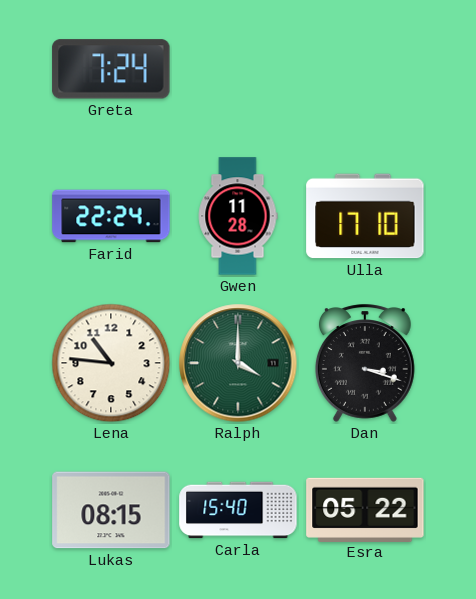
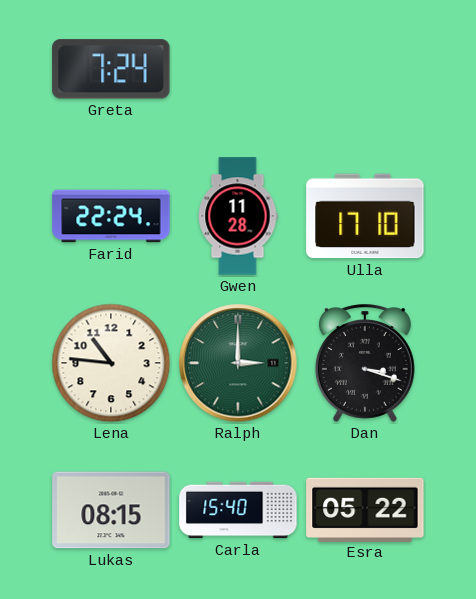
Ralph: 4:00 -> 3:00 (238, 363)
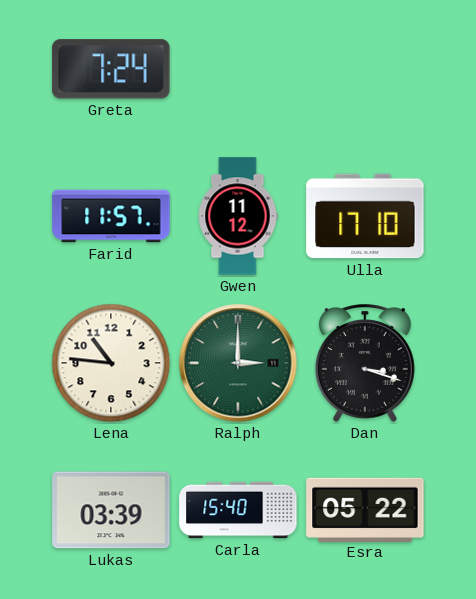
Farid: 22:24 -> 11:57 (111, 216)
Gwen: 11:28 -> 11:12 (238, 216)
Lukas: 08:15 -> 03:39 (111, 510)
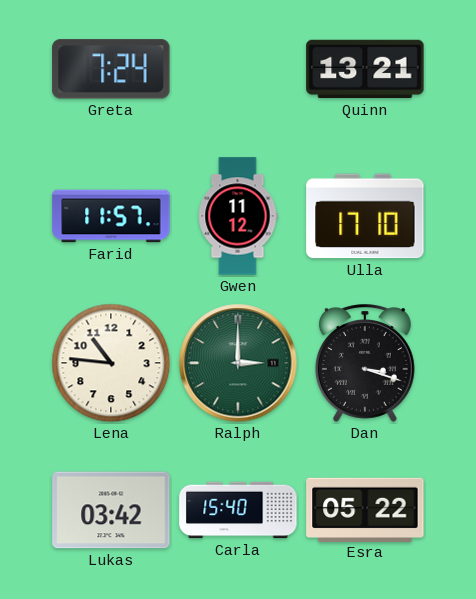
Quinn: none -> 13:21 (365, 69)
Lukas: 03:39 -> 03:42 (111, 510)
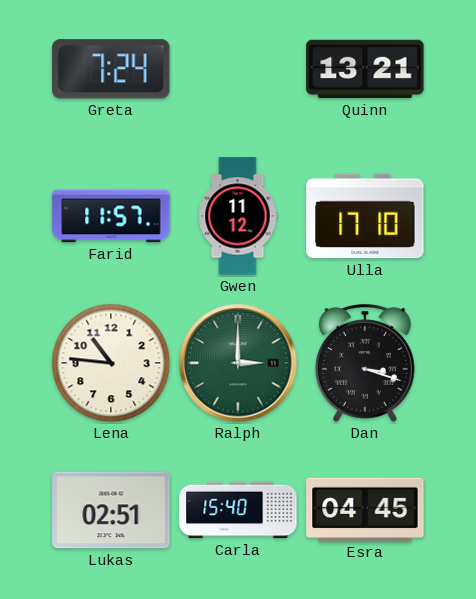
Lukas: 03:42 -> 02:51 (111, 510)
Esra: 05:22 -> 04:45 (365, 509)
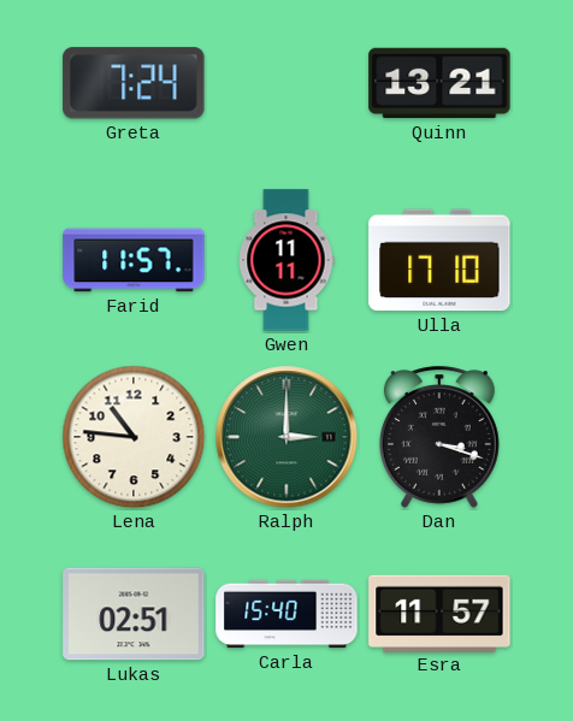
Gwen: 11:12 -> 11:11 (286, 260)
Esra: 04:45 -> 11:57 (439, 613)
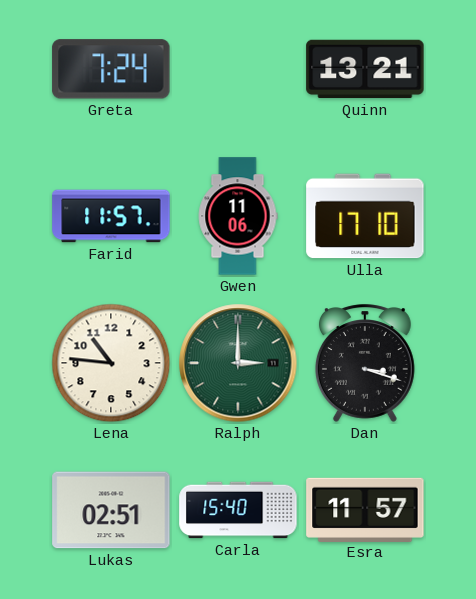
Gwen: 11:11 -> 11:06 (238, 216)
